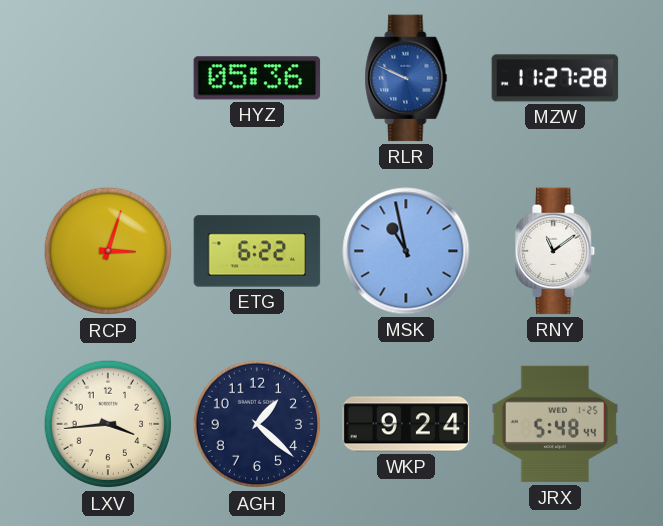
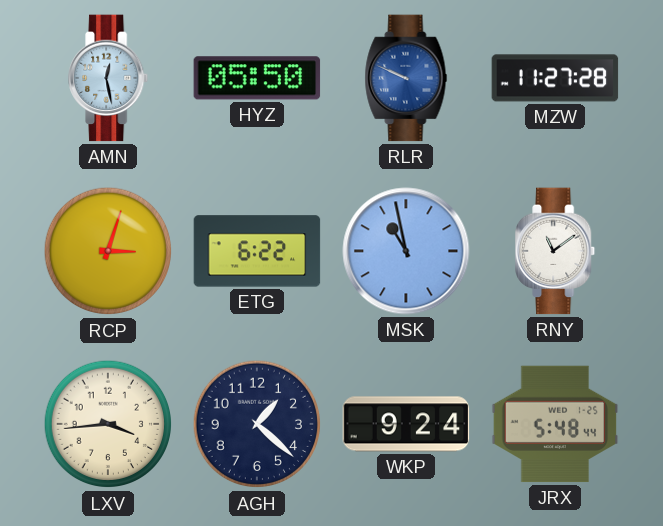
AMN: none -> 12:28 (109, 78)
HYZ: 05:36 -> 05:50 (257, 78)
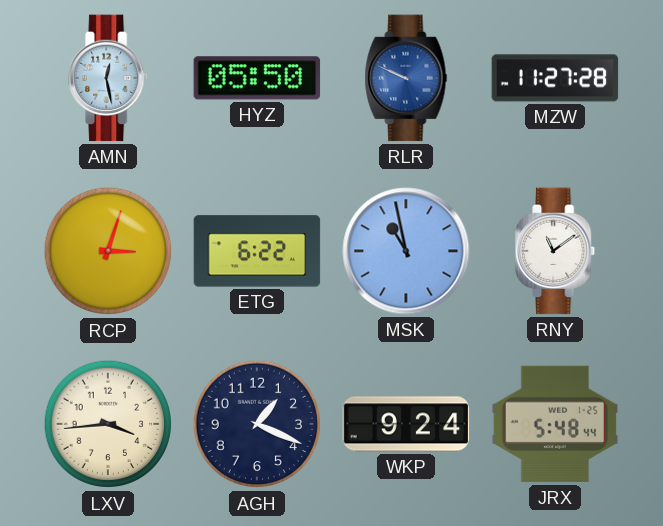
AGH: 1:22 -> 1:19 (257, 424)
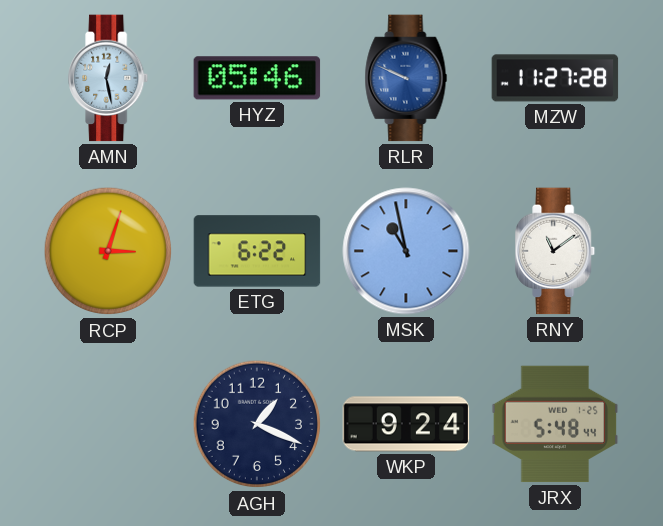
HYZ: 05:50 -> 05:46 (257, 78)
LXV: 3:44 -> none (108, 424)
